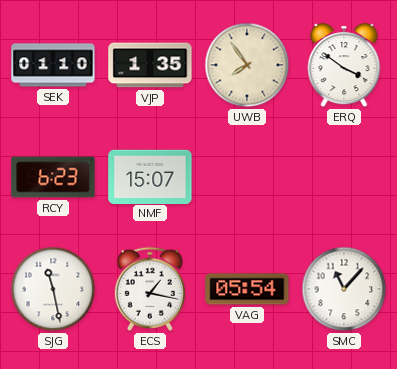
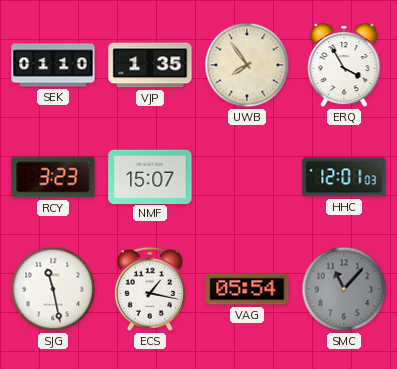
ERQ: 3:51 -> 3:55 (344, 66)
RCY: 6:23 -> 3:23 (53, 177)
HHC: none -> 12:01 (344, 177)
SMC dial: white -> grey (344, 289)
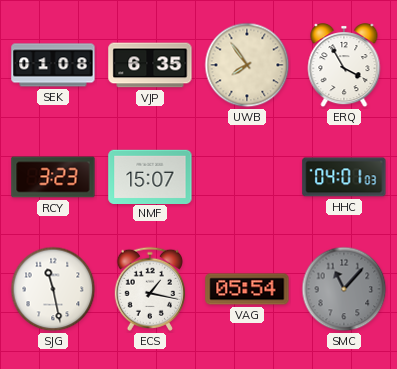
SEK: 01:10 -> 01:08 (53, 65)
VJP: 1:35 -> 6:35 (150, 65)
HHC: 12:01 -> 04:01 (344, 177)
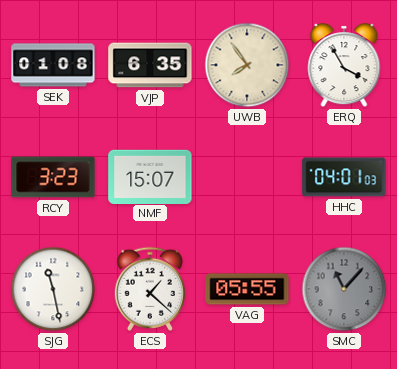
ECS: 1:17 -> 1:22 (150, 289)
VAG: 05:54 -> 05:55 (247, 289)
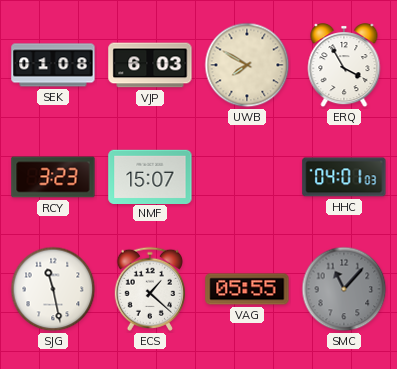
VJP: 6:35 -> 6:03 (150, 65)
UWB: 7:54 -> 7:50 (247, 65)
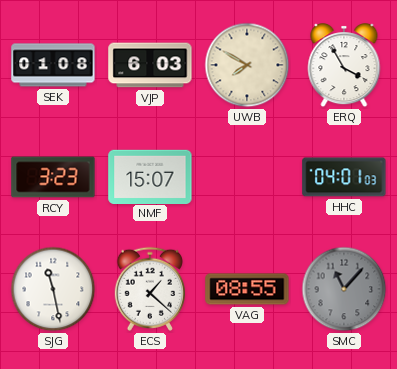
VAG: 05:55 -> 08:55 (247, 289)
